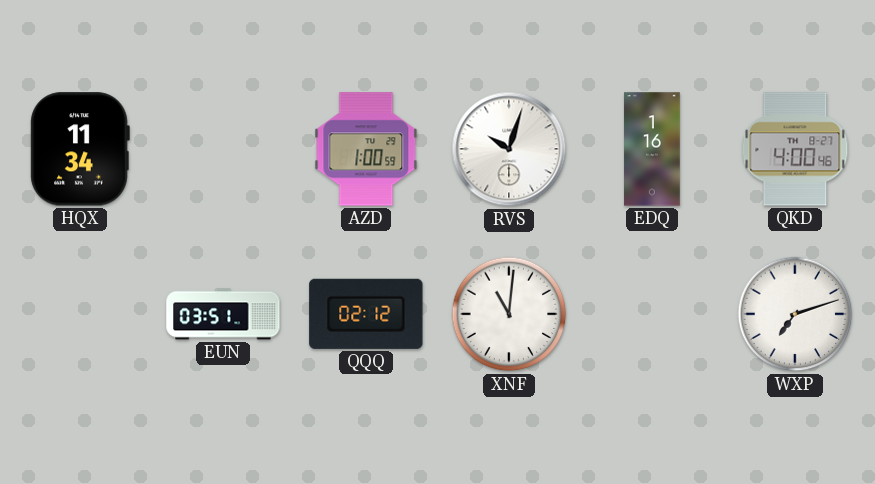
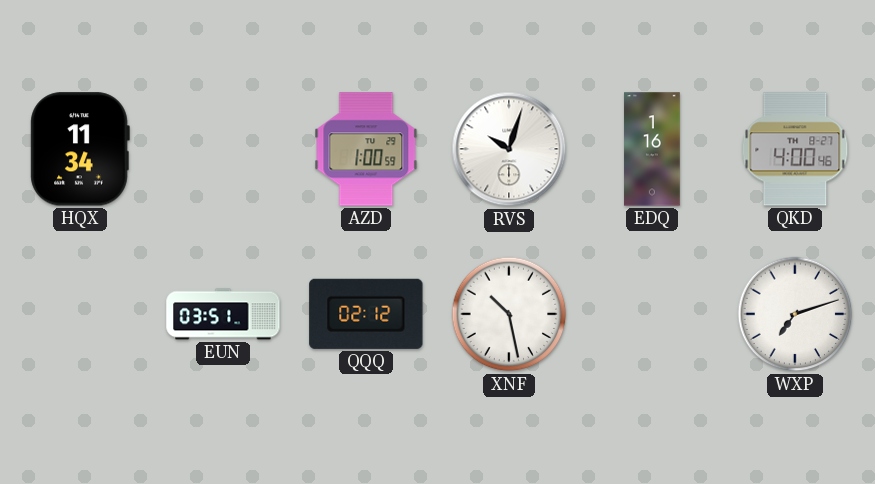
XNF: 11:01 -> 10:28 (509, 314)
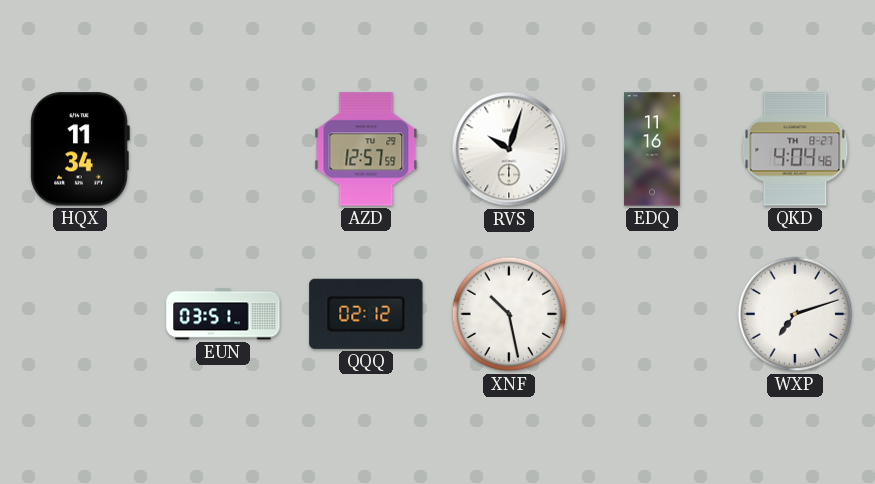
AZD: 1:00 -> 12:57 (366, 149)
EDQ: 1:16 -> 11:16 (652, 149)
QKD: 4:00 -> 4:04 (795, 149)
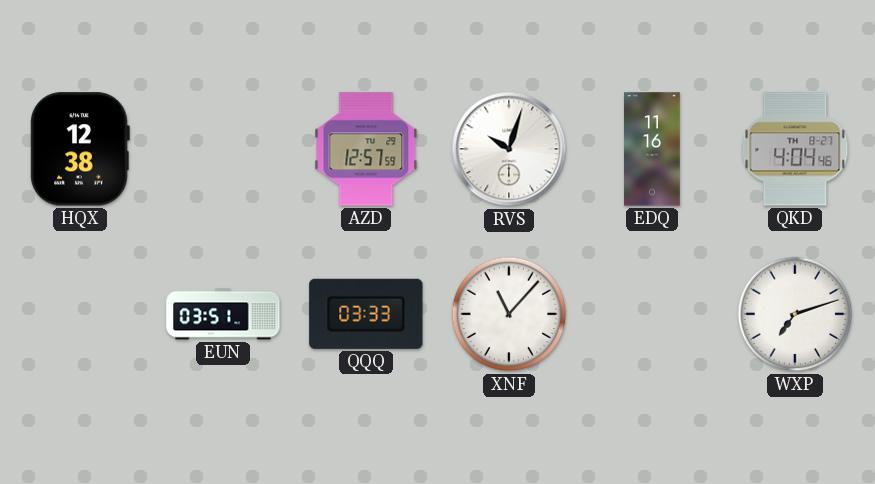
HQX: 11:34 -> 12:38 (80, 149)
QQQ: 02:12 -> 03:33 (366, 314)
XNF: 10:28 -> 11:07 (509, 314)
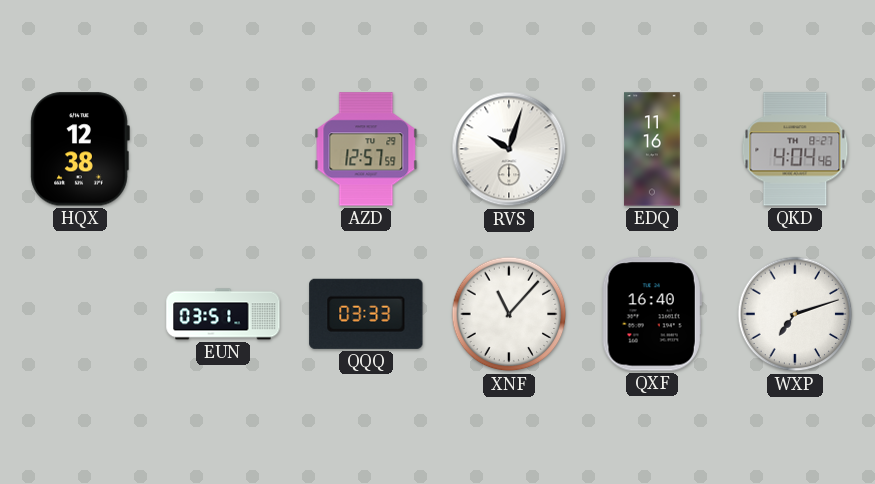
QXF: none -> 16:40 (652, 314)
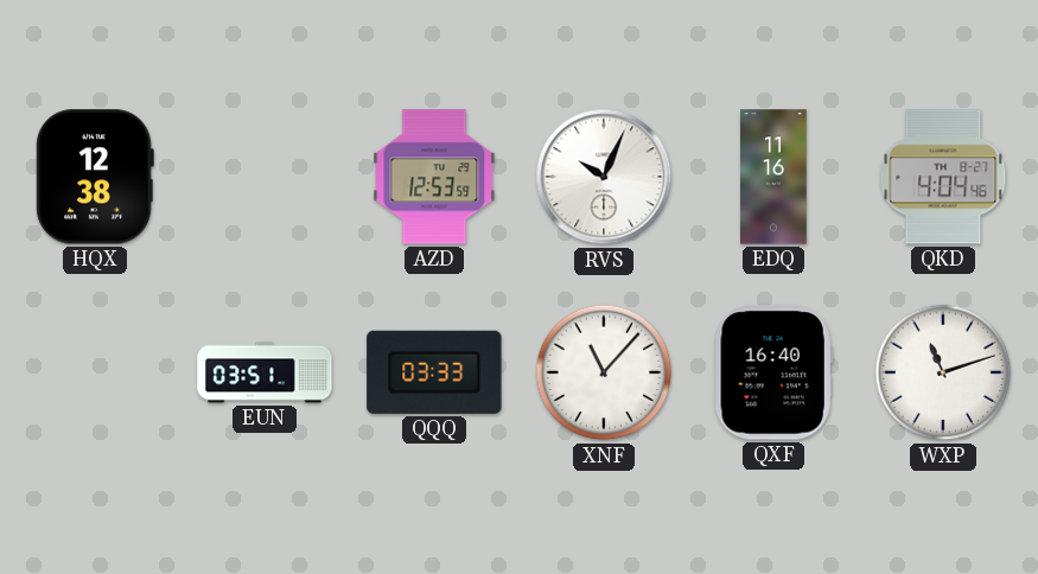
AZD: 12:57 -> 12:53 (434, 177)
RVS: 10:03 -> 10:04 (604, 177)
WXP: 7:12 -> 11:12 (943, 372)
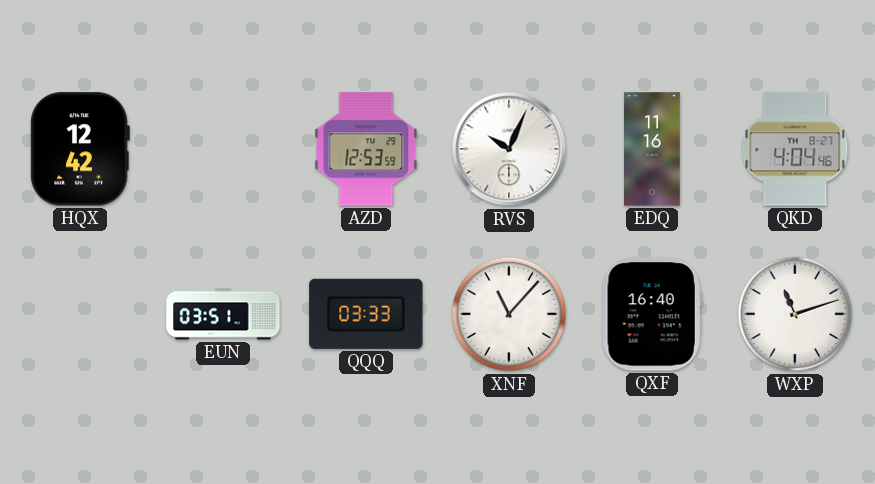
HQX: 12:38 -> 12:42 (80, 149)
